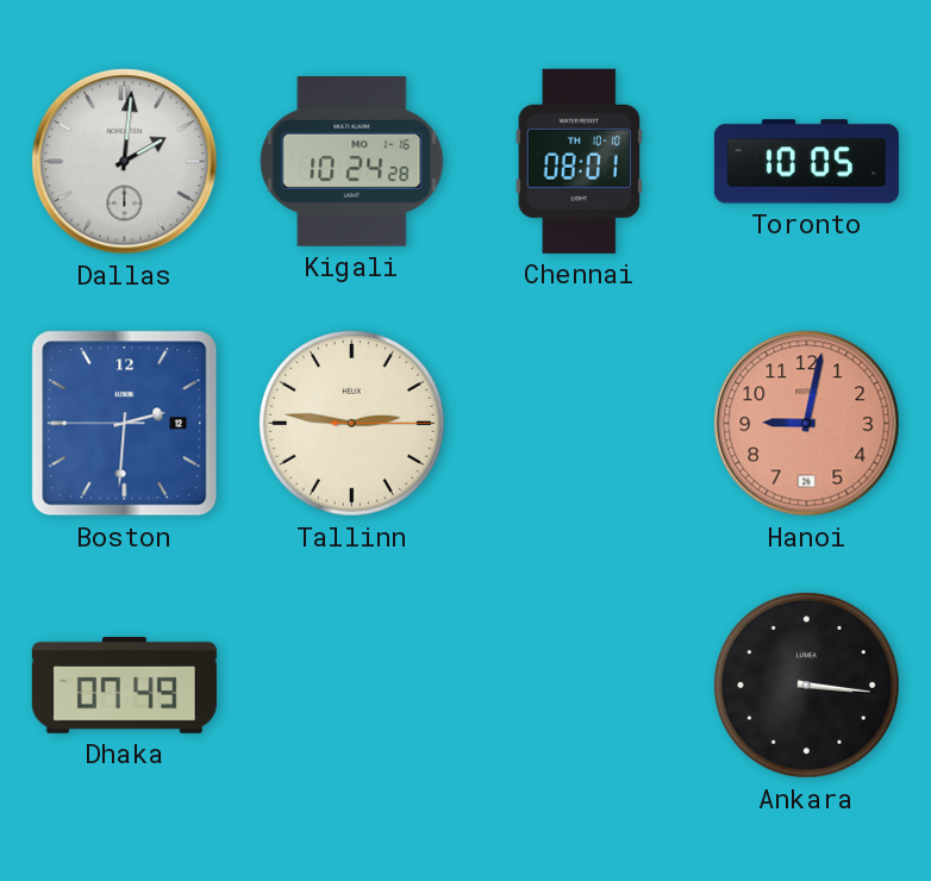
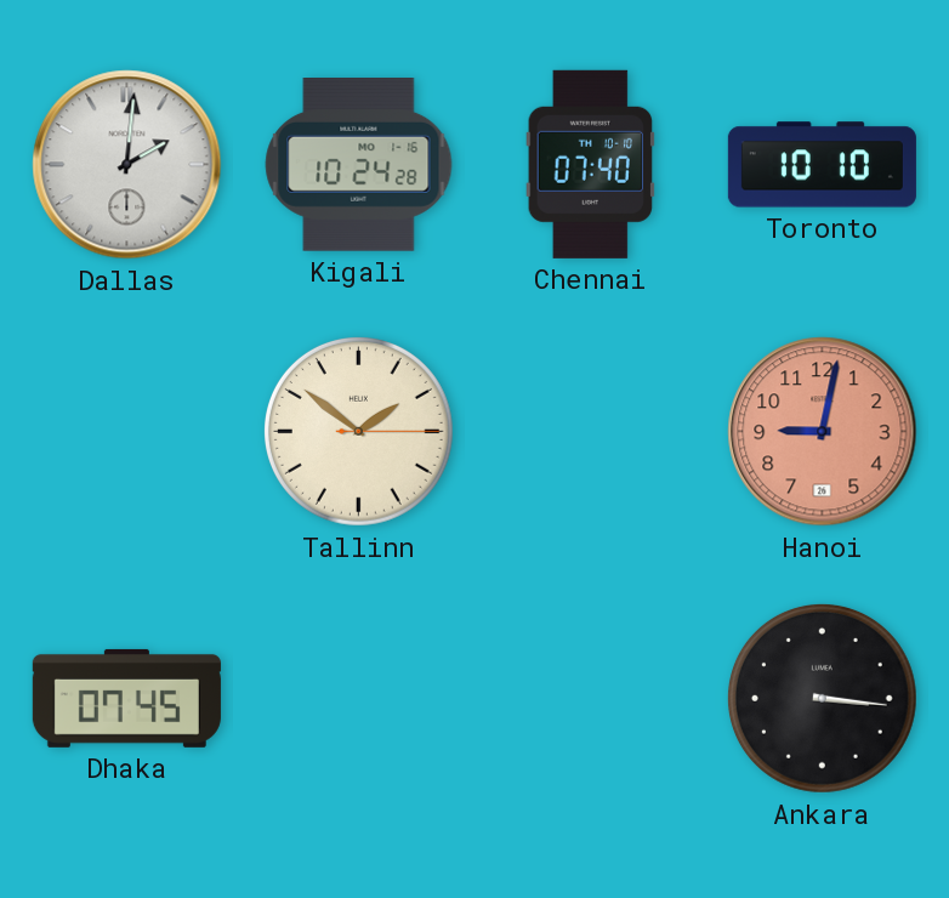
Chennai: 08:01 -> 07:40 (590, 164)
Toronto: 10:05 -> 10:10 (822, 165)
Boston: 2:30 -> none (125, 424)
Tallinn: 2:46 -> 1:51 (358, 431)
Dhaka: 07:49 -> 07:45 (126, 698)
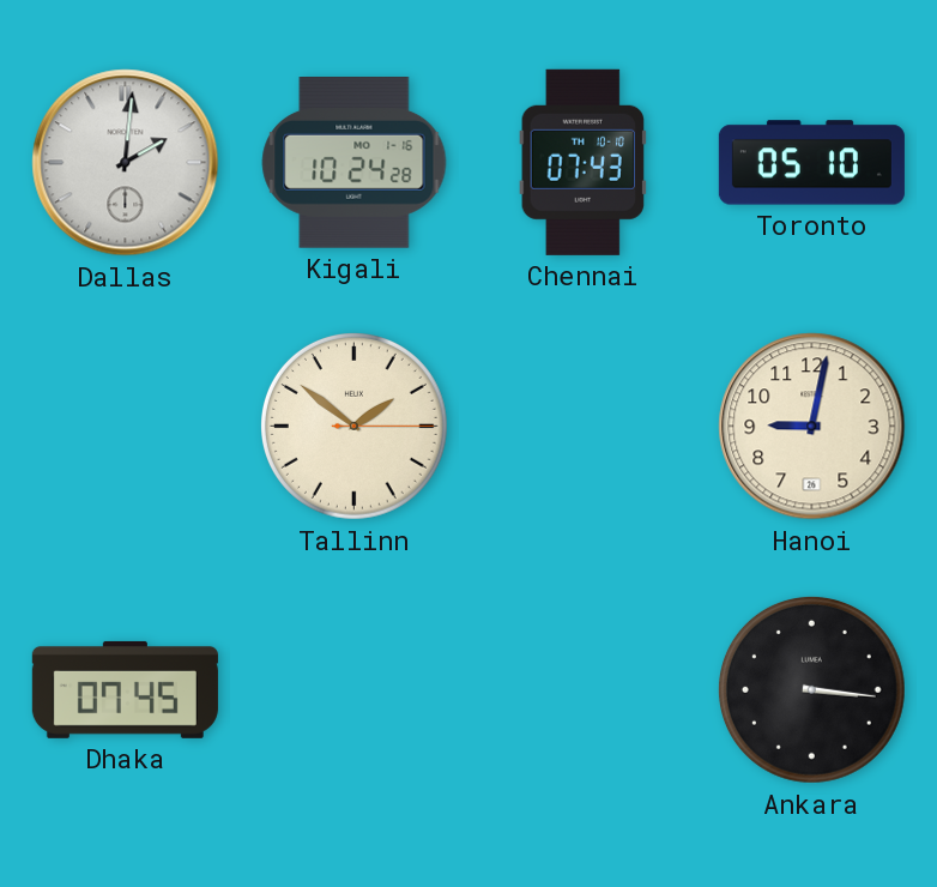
Chennai: 07:40 -> 07:43 (582, 162)
Toronto: 10:10 -> 05:10 (811, 163)
Hanoi dial: salmon -> cream (812, 427)
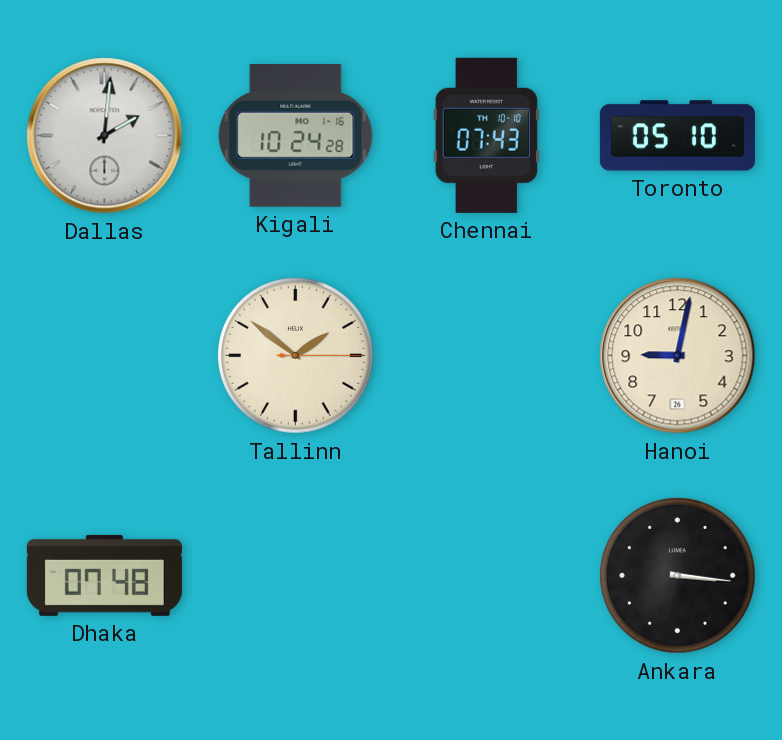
Dhaka: 07:45 -> 07:48 (104, 575)
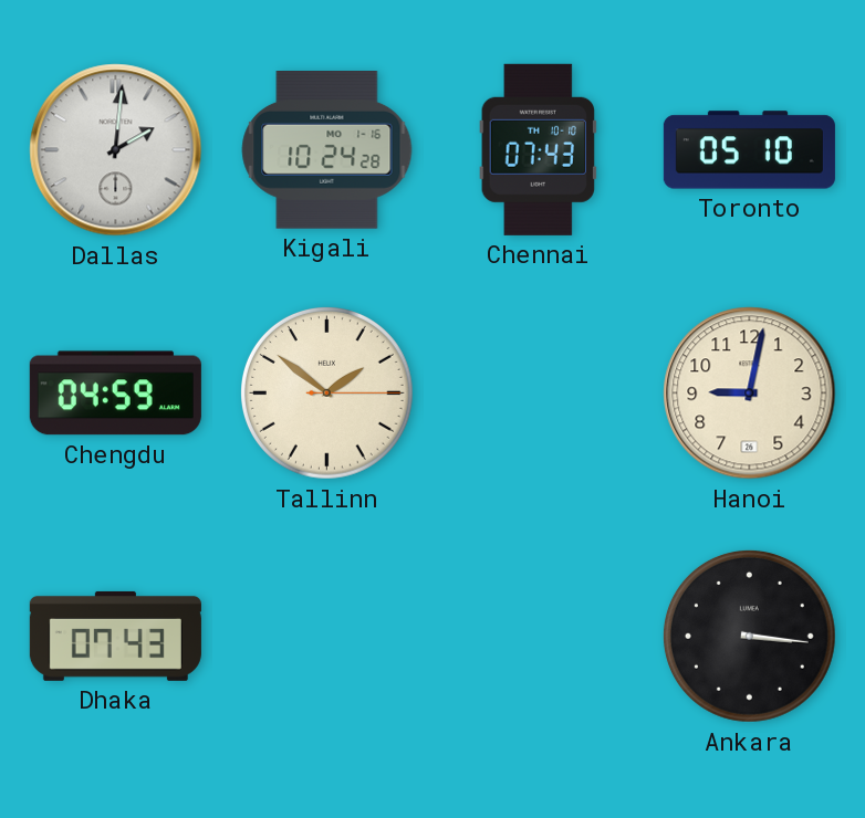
Chengdu: none -> 04:59 (115, 394)
Dhaka: 07:48 -> 07:43 (115, 636)
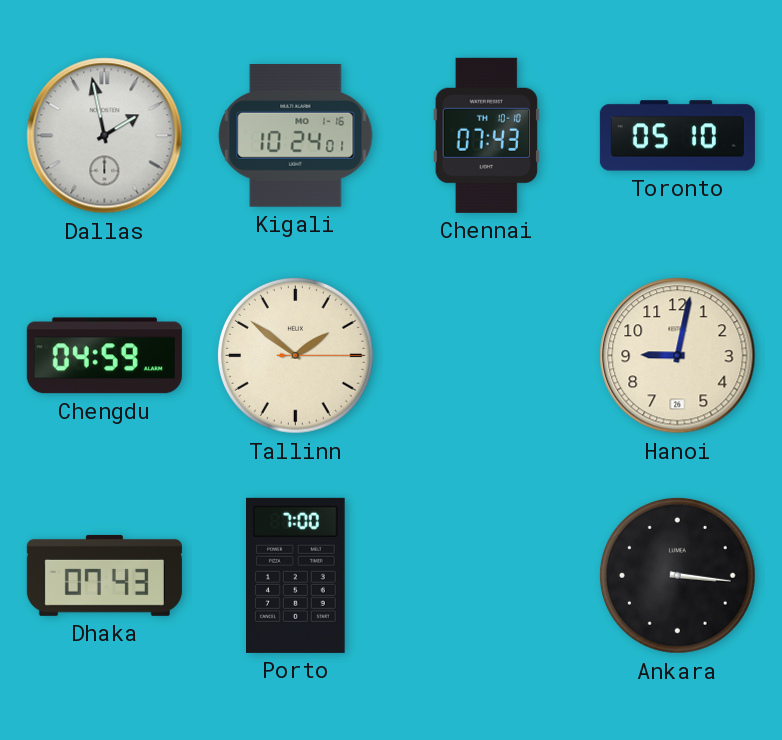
Dallas: 2:01 -> 1:58 (105, 136)
Kigali: 10:24:28 -> 10:24:01 (296, 136)
Porto: none -> 7:00 (296, 575)
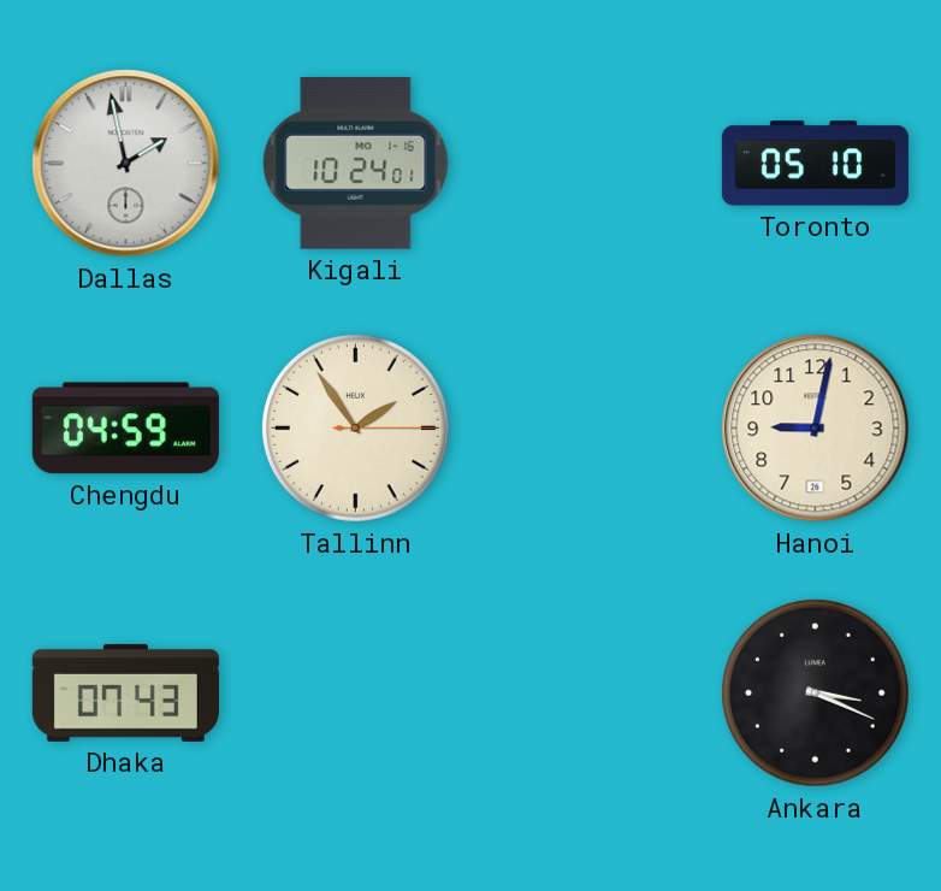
Chennai: 07:43 -> none (486, 135)
Tallinn: 1:51 -> 1:54 (355, 427)
Porto: 7:00 -> none (296, 575)
Ankara: 3:16 -> 3:19 (815, 692)
